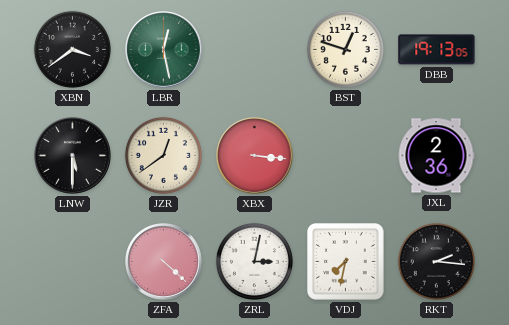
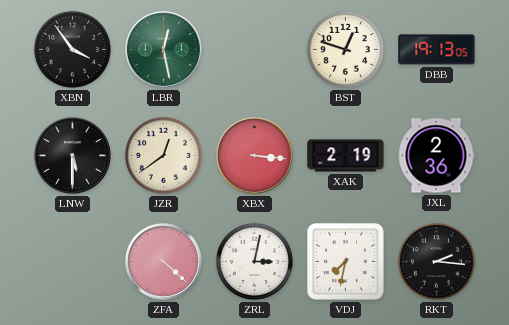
XBN: 3:39 -> 3:54 (72, 49)
XAK: none -> 2:19 (346, 156)
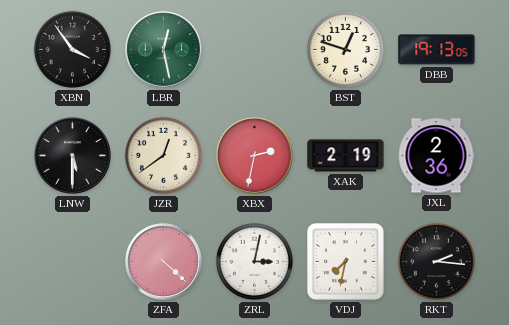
XBX: 3:16 -> 2:32 (255, 156)
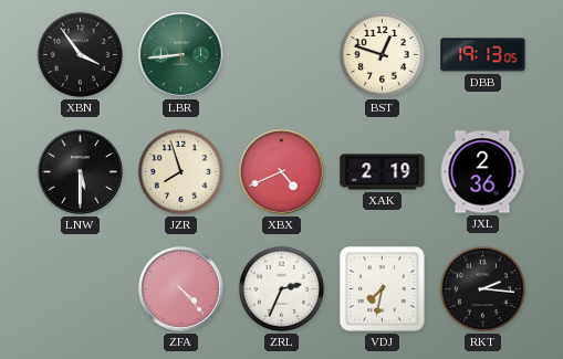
LBR: 12:28 -> 8:44 (181, 55)
JZR: 12:39 -> 7:57 (180, 171)
XBX: 2:32 -> 4:41 (282, 172)
ZFA: 4:22 -> 4:23 (181, 289)
ZRL: 3:02 -> 2:34 (281, 288)
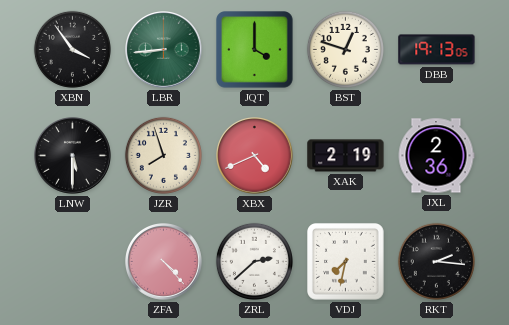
JQT: none -> 4:00 (255, 50)
ZRL: 2:34 -> 2:38 (254, 261)
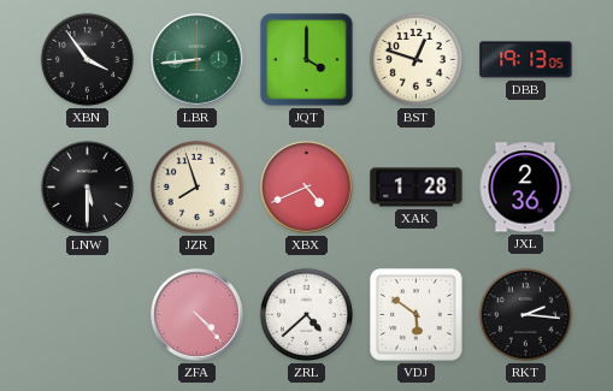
XAK: 2:19 -> 1:28 (417, 188)
ZRL: 2:38 -> 4:38 (306, 314)
VDJ: 7:32 -> 5:51 (417, 315)
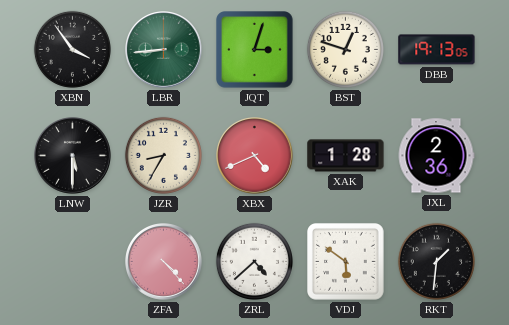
JQT: 4:00 -> 3:03 (255, 50)
JZR: 7:57 -> 8:35 (163, 155)
RKT: 2:16 -> 1:31 (436, 261)
